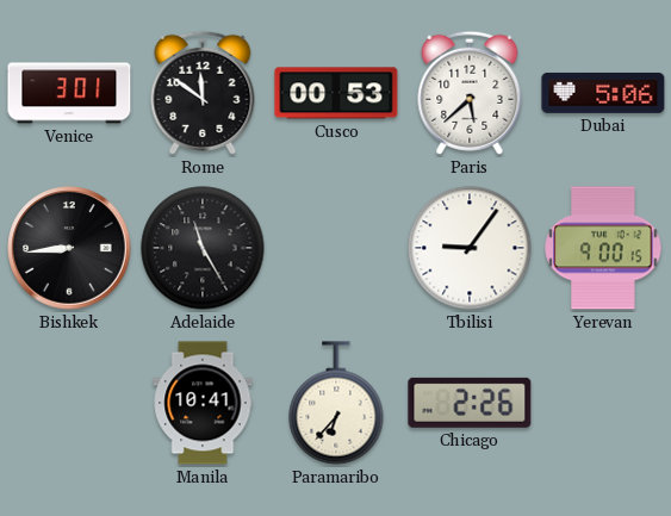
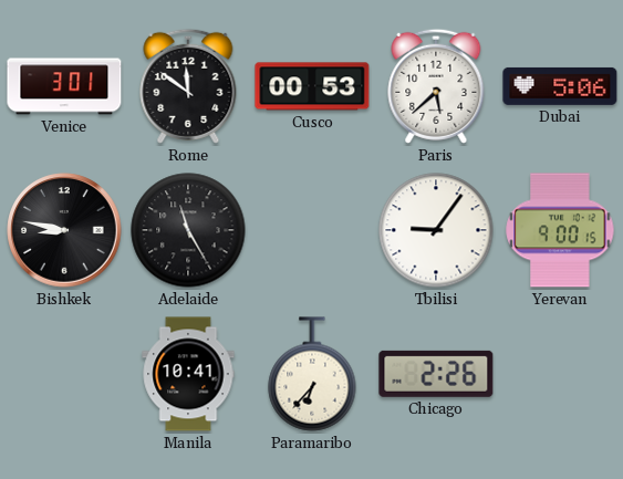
Bishkek: 8:44 -> 8:47 (64, 230)
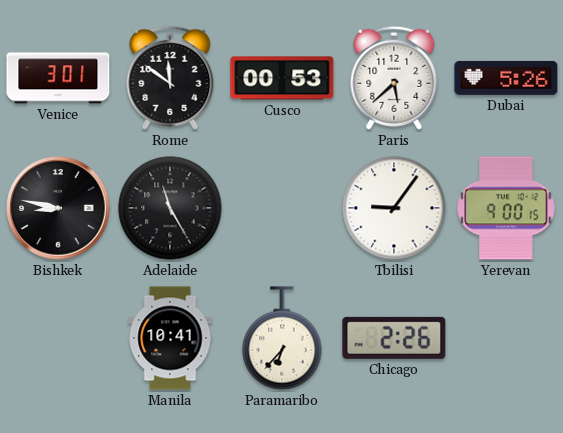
Dubai: 5:06 -> 5:26 (506, 78)
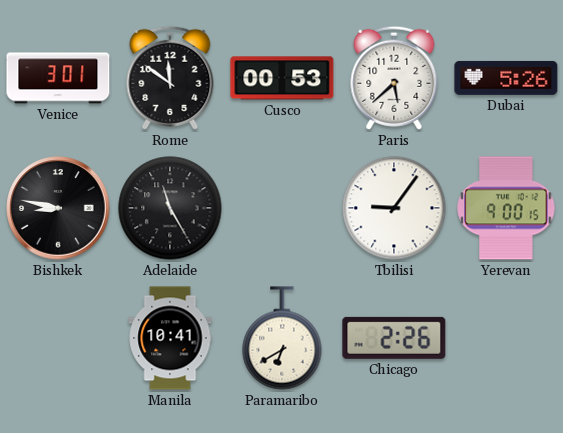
Paramaribo: 6:37 -> 6:40 (282, 338)
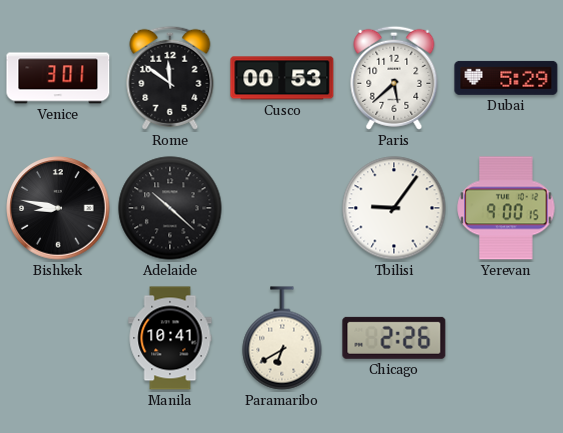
Dubai: 5:26 -> 5:29 (506, 78)
Adelaide: 11:25 -> 10:22 (170, 208)
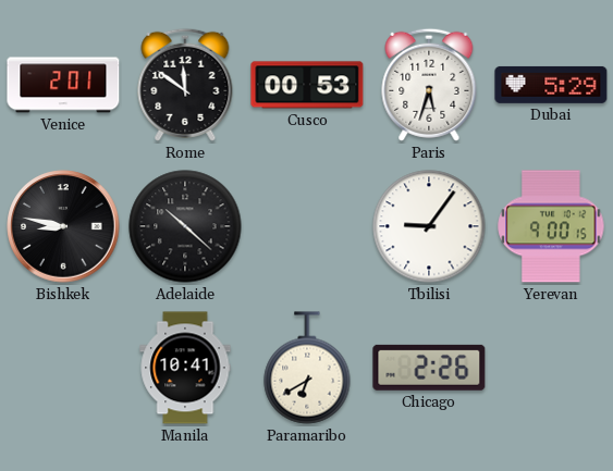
Venice: 3:01 -> 2:01 (63, 85)
Paris: 5:38 -> 5:33 (429, 85)
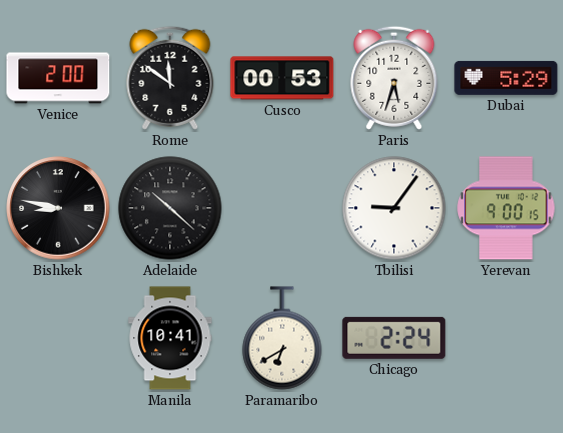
Venice: 2:01 -> 2:00 (58, 78)
Chicago: 2:26 -> 2:24 (394, 338)
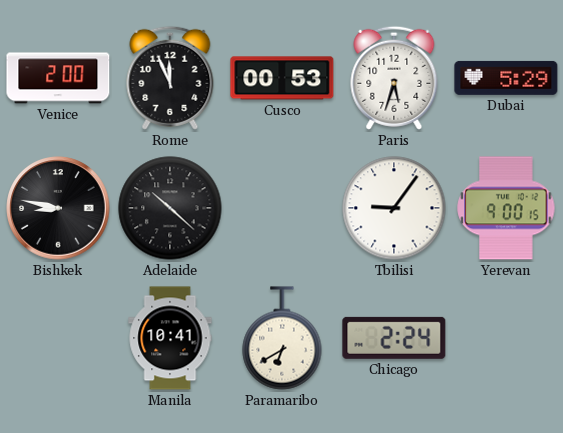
Rome: 11:51 -> 11:56 (170, 78)
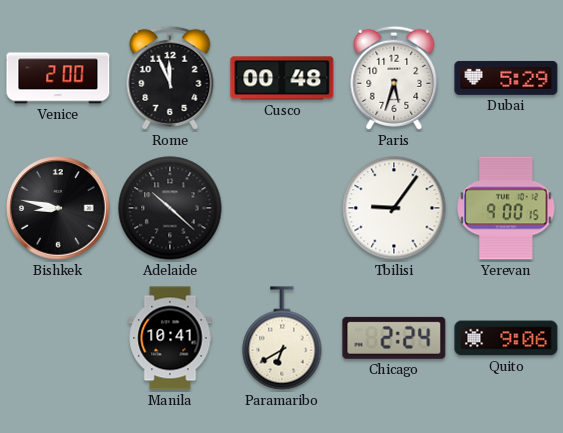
Cusco: 00:53 -> 00:48 (282, 78)
Quito: none -> 9:06 (506, 338)
